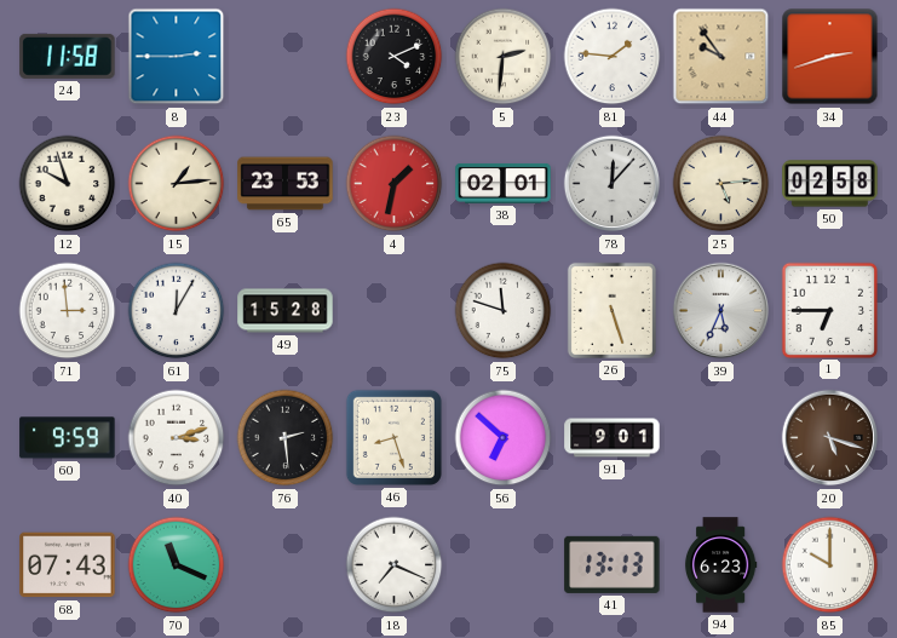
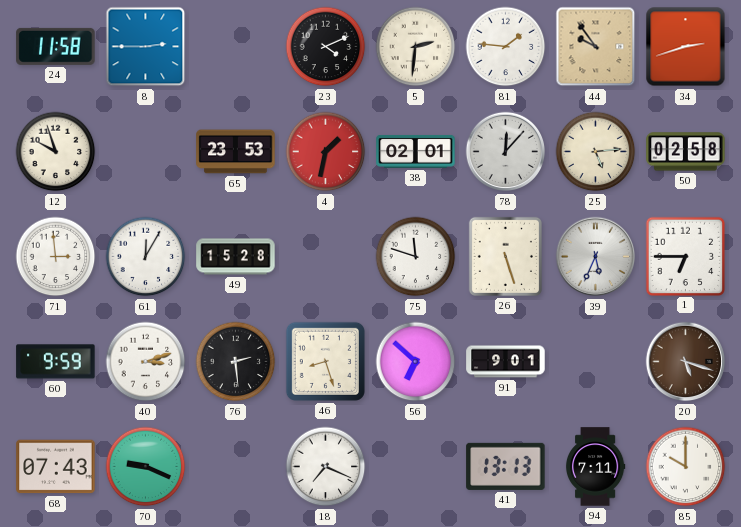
15: 1:14 -> none (177, 184)
70: 11:19 -> 9:19 (146, 467)
94: 6:23 -> 7:11 (595, 467)
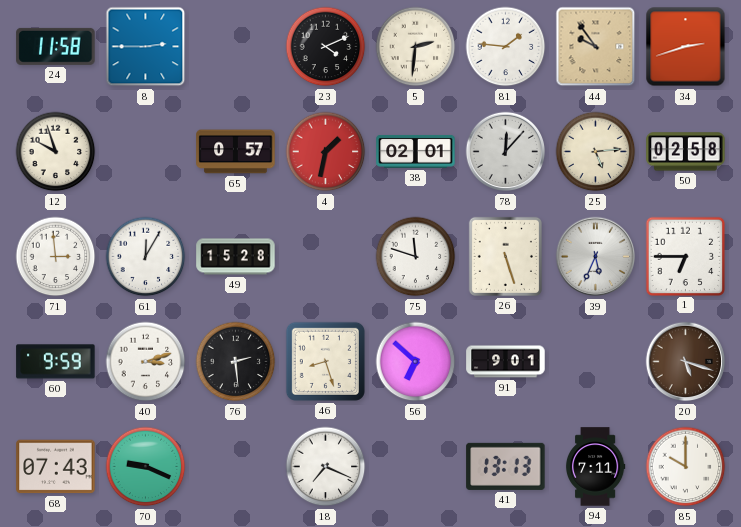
65: 23:53 -> 0:57 (236, 152)
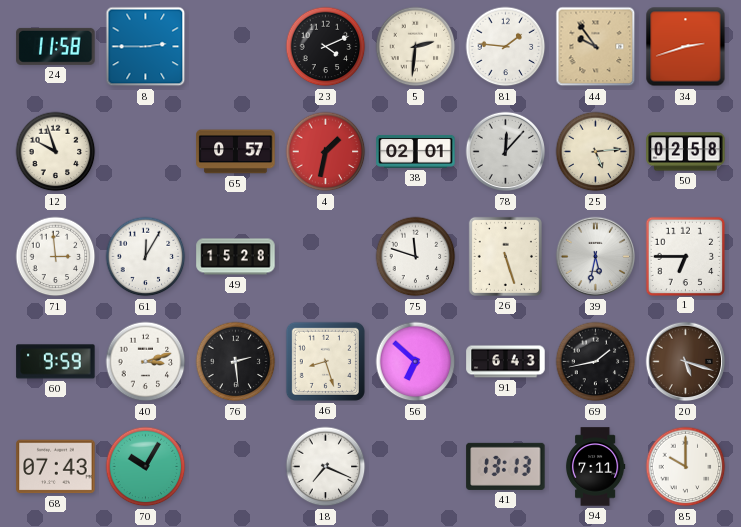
39: 5:34 -> 5:32 (596, 257)
91: 9:01 -> 6:43 (506, 362)
69: none -> 1:43 (596, 362)
70: 9:19 -> 10:05 (146, 467)
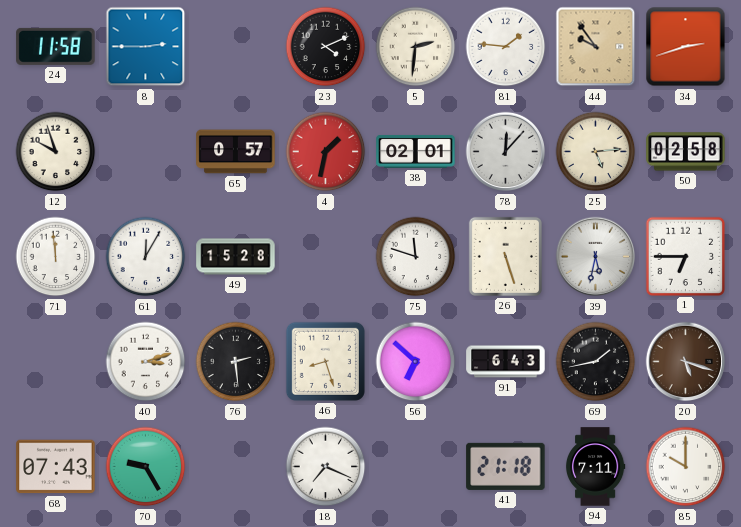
71: 2:59 -> 11:59 (56, 257)
60: 9:59 -> none (56, 362)
70: 10:05 -> 9:25 (146, 467)
41: 13:13 -> 21:18 (506, 466)
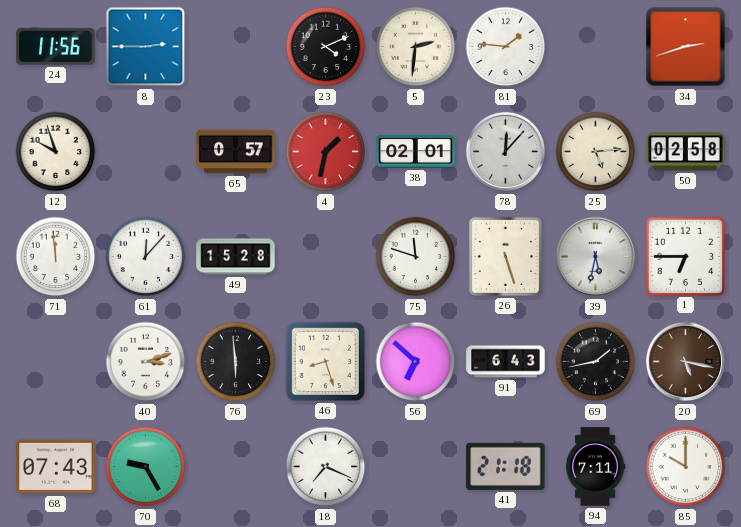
24: 11:58 -> 11:56 (56, 46)
44: 9:54 -> none (596, 47)
61: 12:05 -> 12:07 (146, 257)
76: 2:29 -> 5:59 (236, 362)
20: 5:18 -> 5:17 (686, 362)
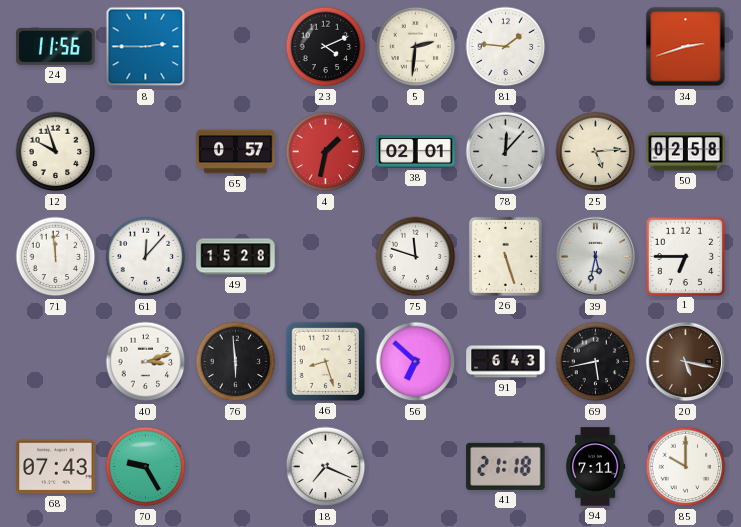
69: 1:43 -> 5:43 (596, 362)
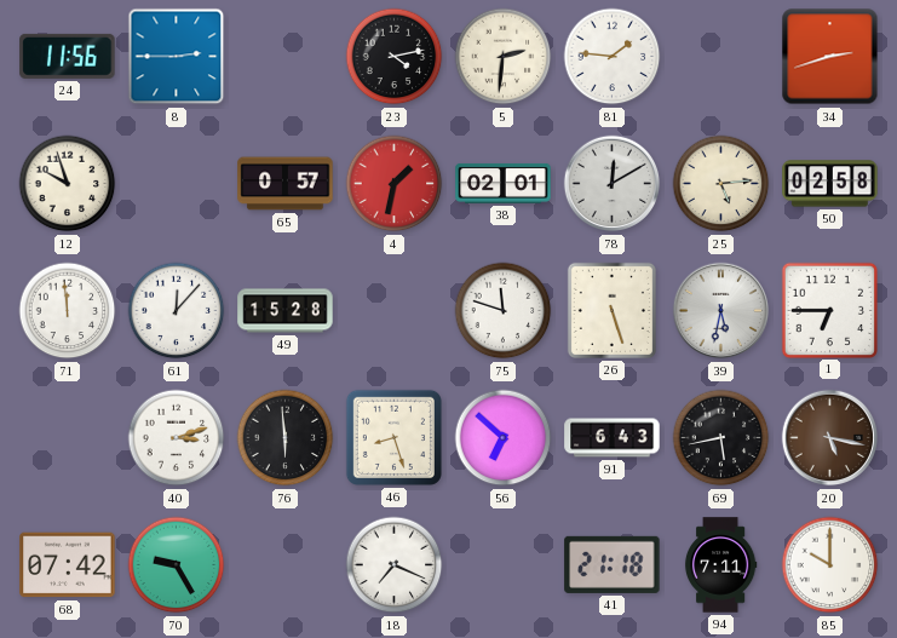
23: 4:11 -> 4:13 (395, 57)
78: 12:07 -> 12:10 (613, 184)
68: 07:43 -> 07:42 (68, 565)
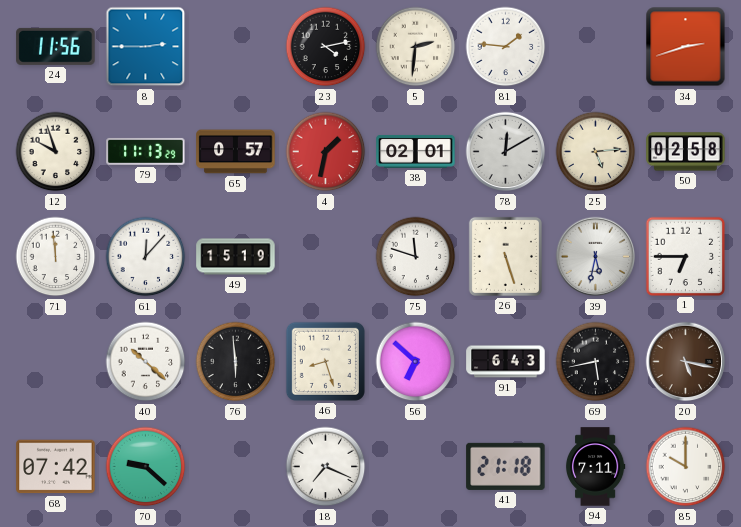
79: none -> 11:13 (146, 151)
49: 15:28 -> 15:19 (236, 257)
40: 3:12 -> 10:22 (146, 362)
70: 9:25 -> 9:22 (146, 467)
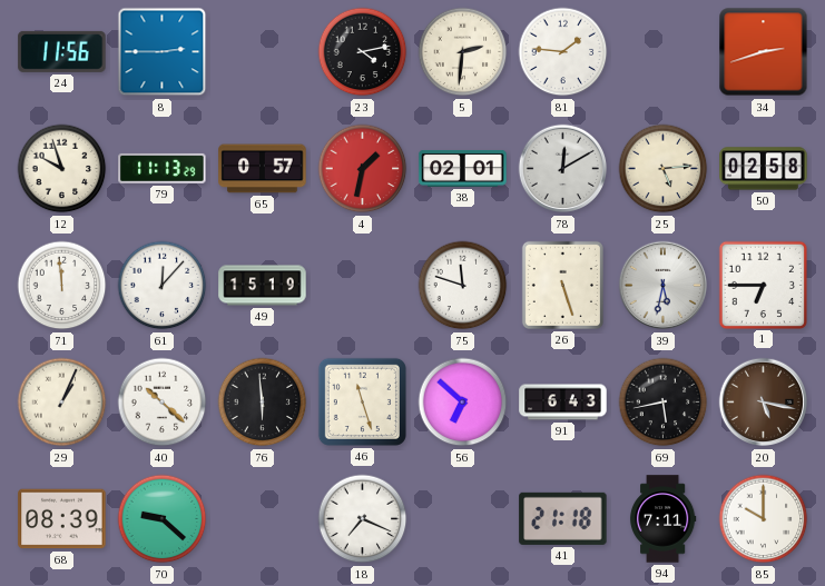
29: none -> 1:04 (62, 403)
46: 8:27 -> 11:27 (362, 401)
68: 07:42 -> 08:39 (62, 519)
